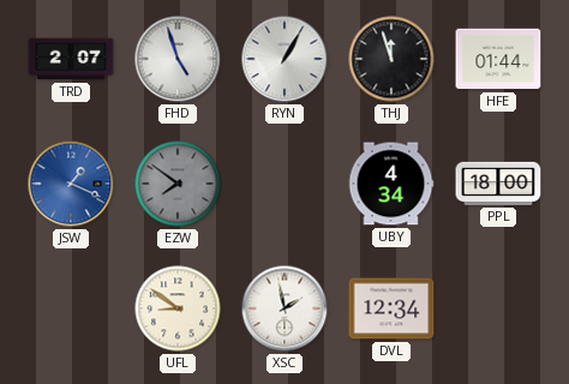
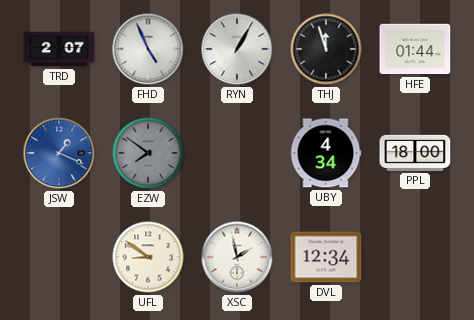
FHD: 4:57 -> 4:56 (148, 49)
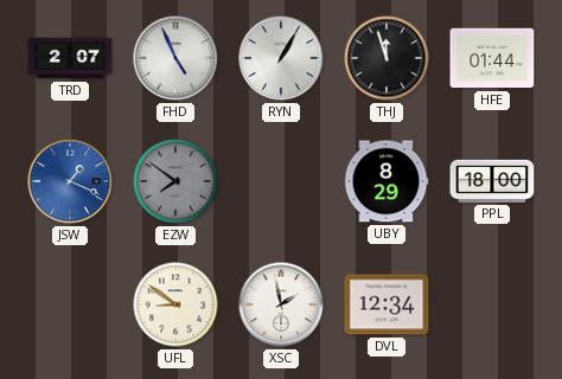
UBY: 4:34 -> 8:29 (387, 181)
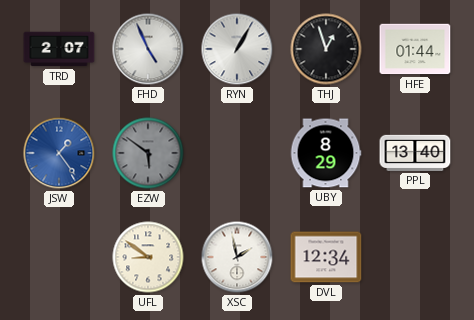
THJ: 11:57 -> 12:57 (326, 49)
JSW: 1:19 -> 1:24 (59, 153)
EZW: 7:51 -> 5:51 (148, 153)
PPL: 18:00 -> 13:40 (415, 153)
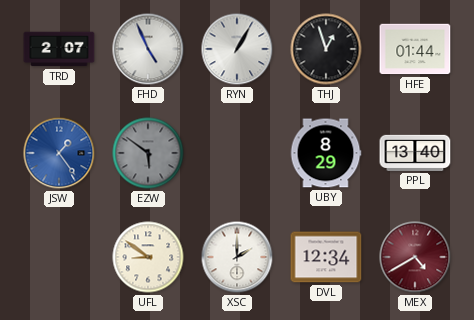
XSC: 1:58 -> 2:00 (237, 257)
MEX: none -> 4:40 (415, 257)
